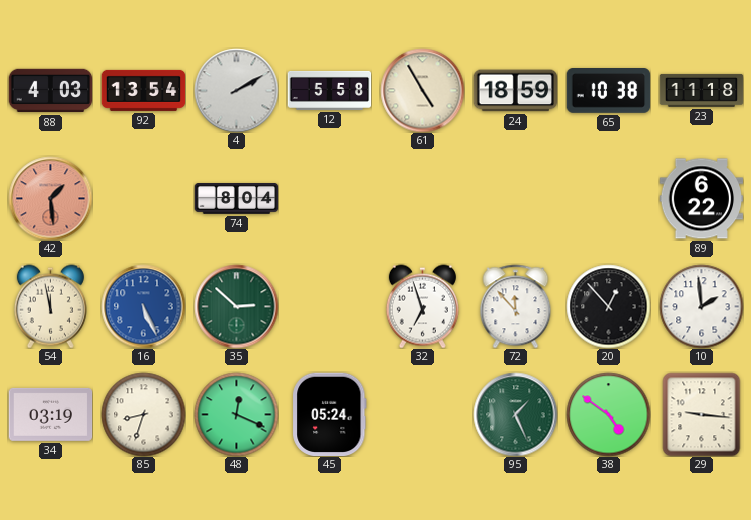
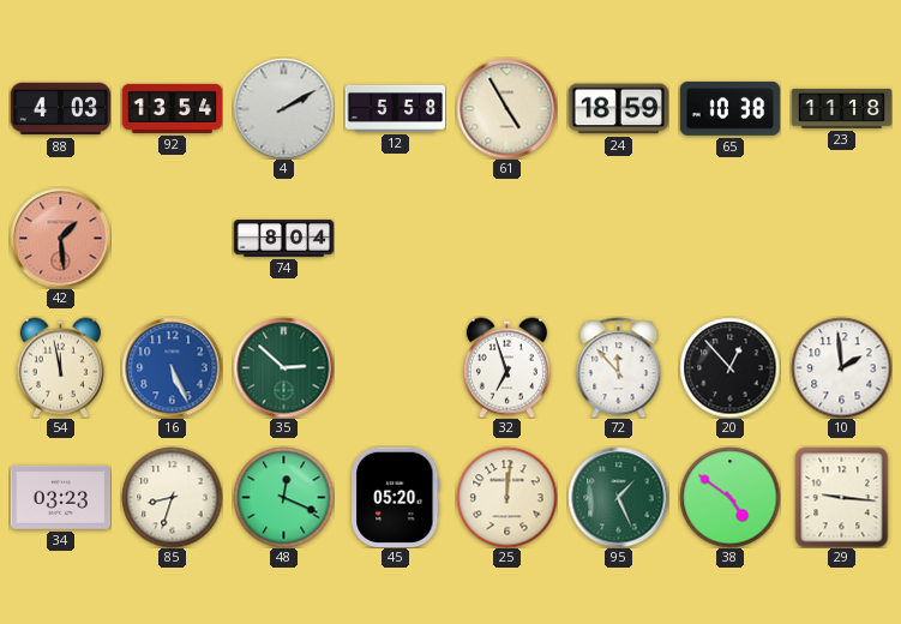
89: 6:22 -> none (701, 199)
34: 03:19 -> 03:23 (60, 497)
45: 05:24 -> 05:20 (396, 497)
25: none -> 12:01 (506, 497)
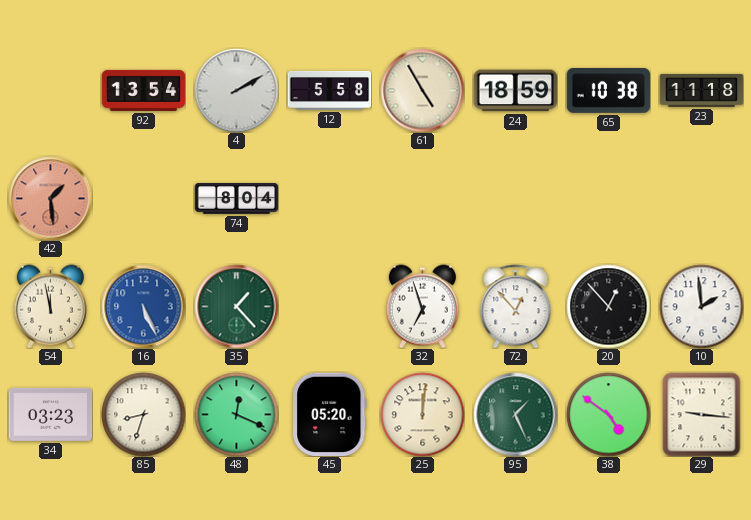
88: 4:03 -> none (60, 109)
35: 2:52 -> 1:23 (236, 306)
72: 11:53 -> 12:53 (516, 306)
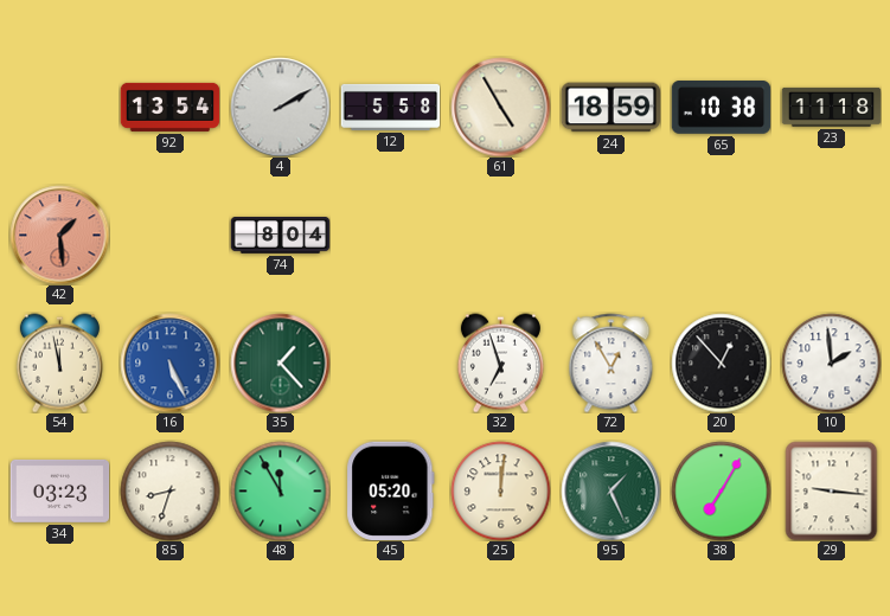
72: 12:53 -> 12:55 (612, 362)
48: 12:19 -> 11:55 (280, 490)
38: 4:51 -> 7:05 (721, 490)
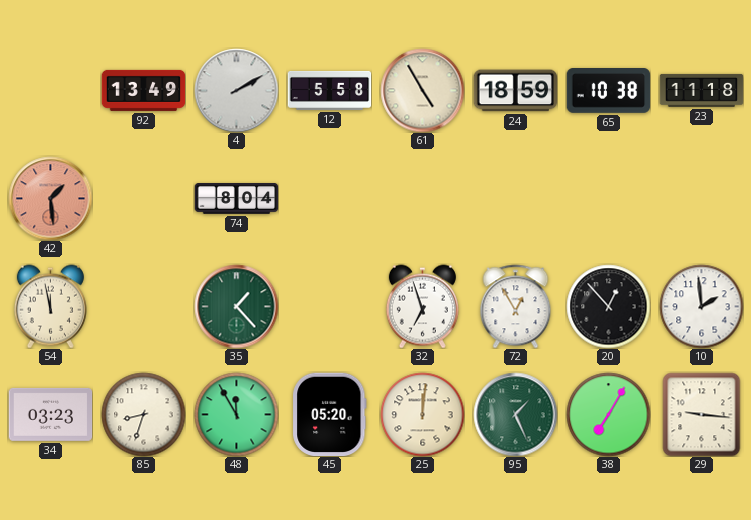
92: 13:54 -> 13:49 (143, 90)
16: 5:26 -> none (169, 362)
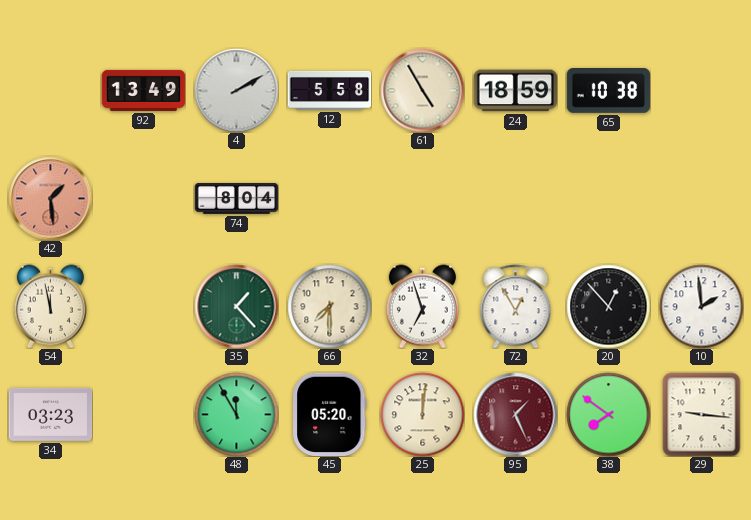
23: 11:18 -> none (701, 90)
66: none -> 7:30 (329, 306)
85: 8:33 -> none (143, 414)
95 dial: green -> burgundy (515, 414)
38: 7:05 -> 7:51 (608, 414)
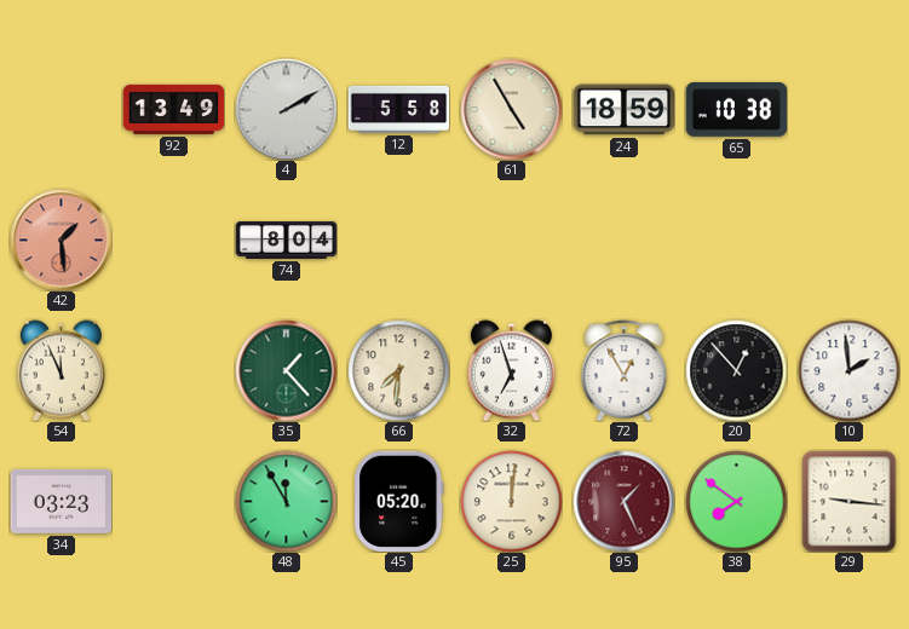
54: 11:58 -> 11:56 (61, 370)
66: 7:30 -> 7:31 (398, 370)
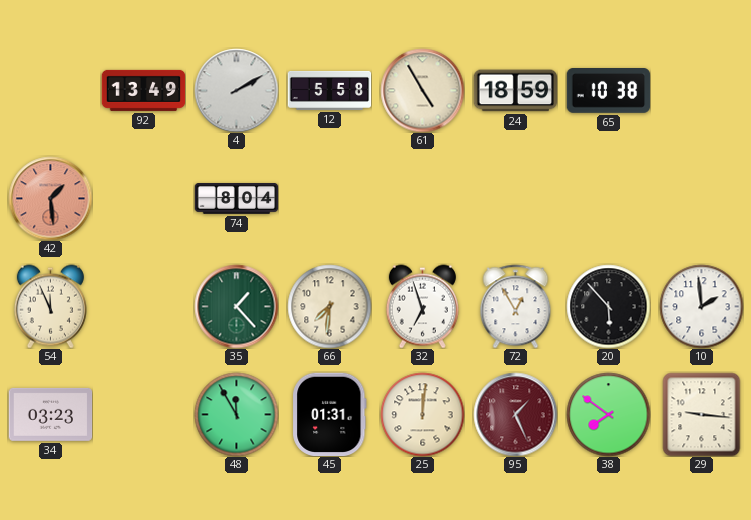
20: 12:53 -> 5:53 (608, 306)
45: 05:20 -> 01:31 (330, 414)
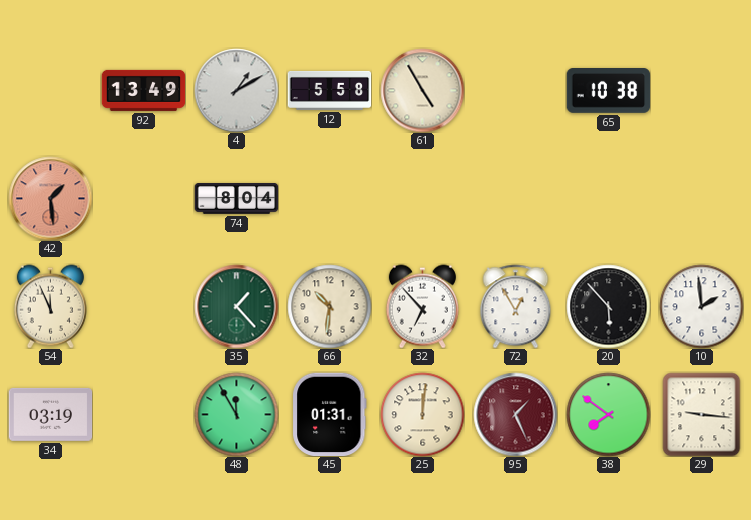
4: 2:10 -> 1:10 (236, 90)
24: 18:59 -> none (515, 91)
66: 7:31 -> 10:31 (329, 306)
32: 6:57 -> 6:53 (422, 306)
34: 03:23 -> 03:19 (50, 414)
